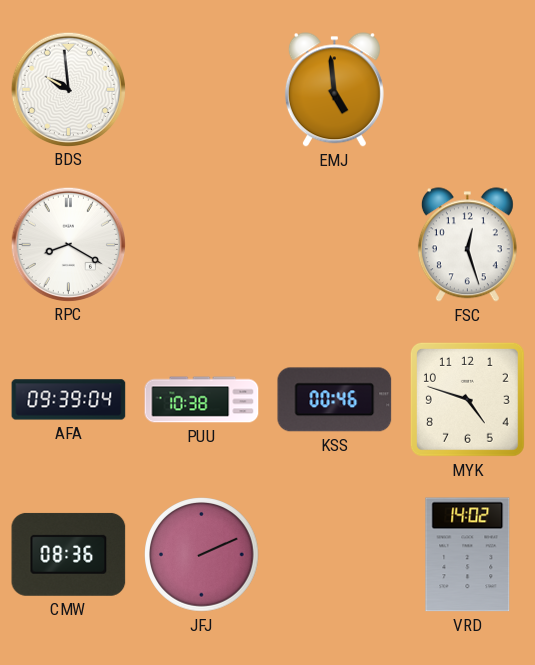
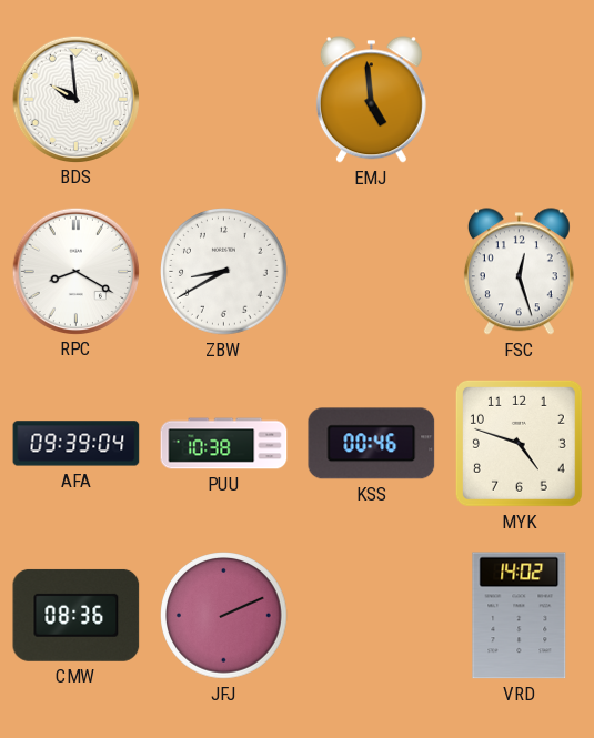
ZBW: none -> 8:40 (224, 272)
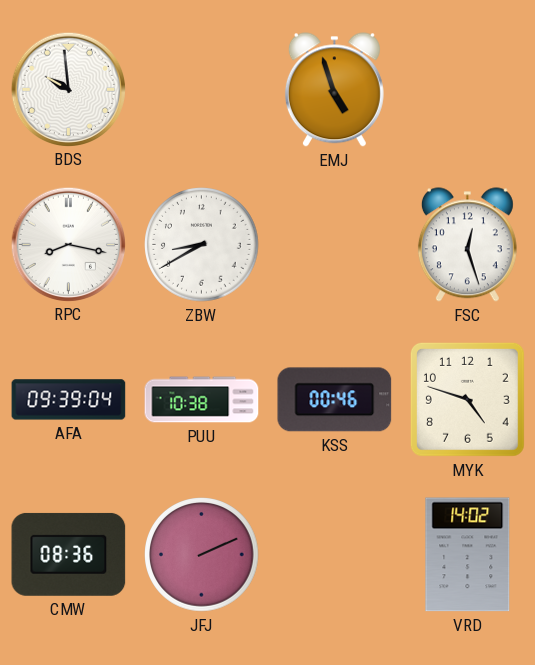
EMJ: 4:59 -> 4:57 (334, 90)
RPC: 8:20 -> 8:17 (68, 244)
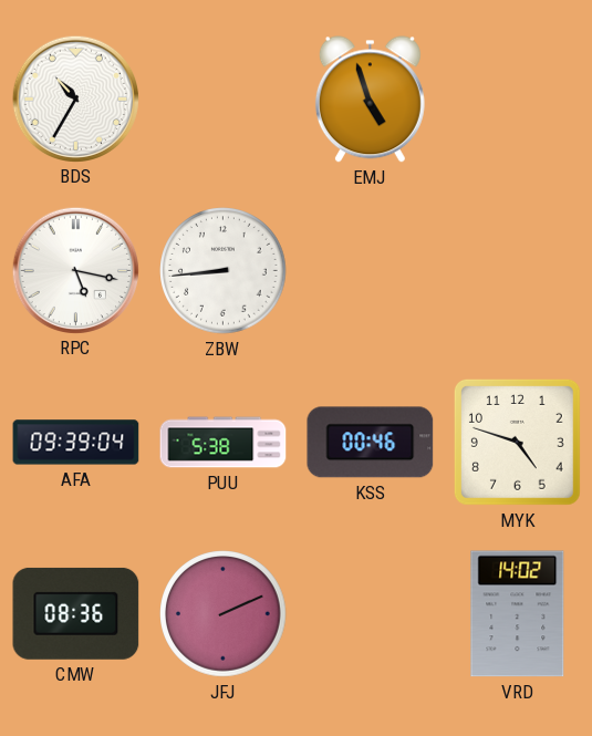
BDS: 9:59 -> 10:35 (75, 99)
RPC: 8:17 -> 5:17 (75, 270)
ZBW: 8:40 -> 8:44 (224, 271)
FSC: 12:27 -> none (467, 245)
PUU: 10:38 -> 5:38 (224, 443)
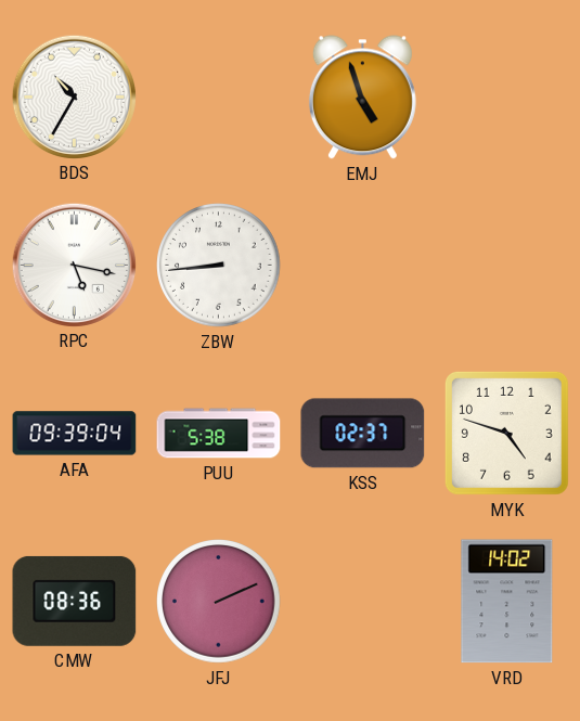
KSS: 00:46 -> 02:37 (363, 434)
